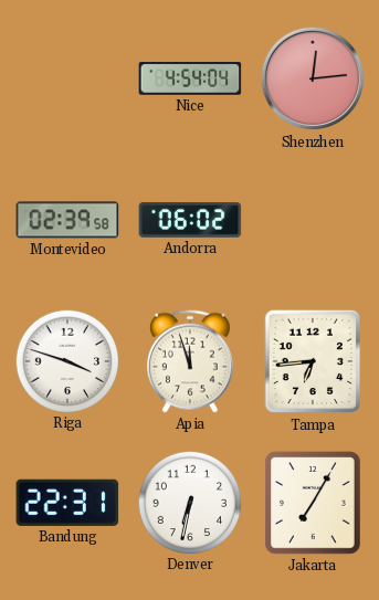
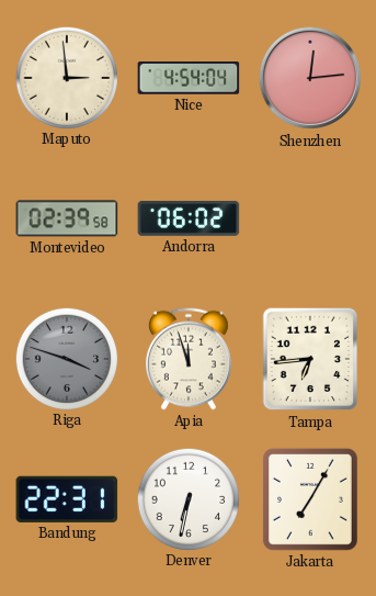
Maputo: none -> 2:59 (66, 77)
Riga dial: white -> grey (66, 358)
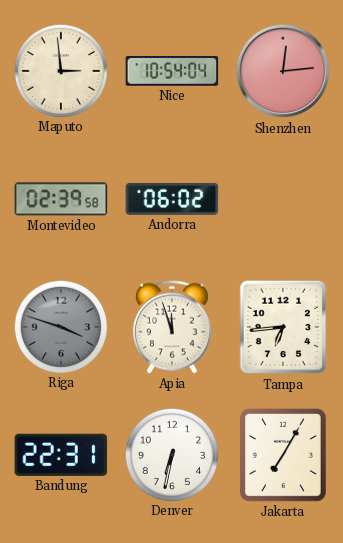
Nice: 4:54 -> 10:54 (172, 71)
